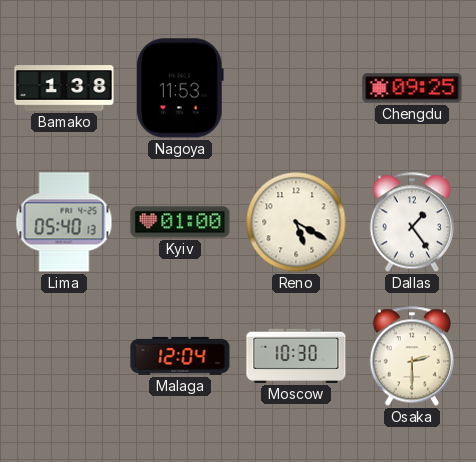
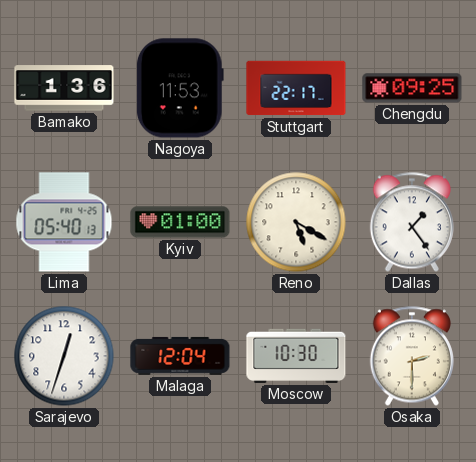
Bamako: 1:38 -> 1:36 (64, 88)
Stuttgart: none -> 22:17 (296, 88)
Sarajevo: none -> 12:33 (64, 356)
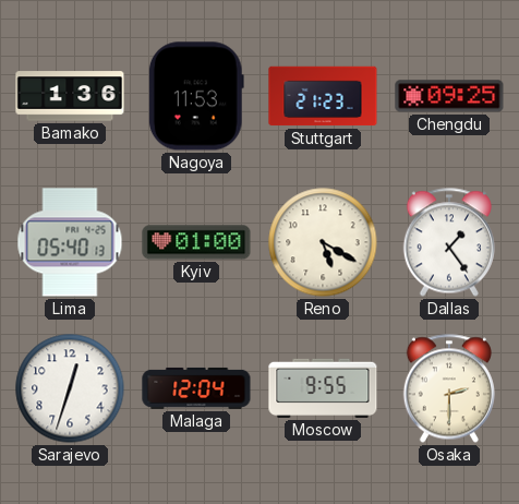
Stuttgart: 22:17 -> 21:23 (323, 96)
Moscow: 10:30 -> 9:55 (323, 388)
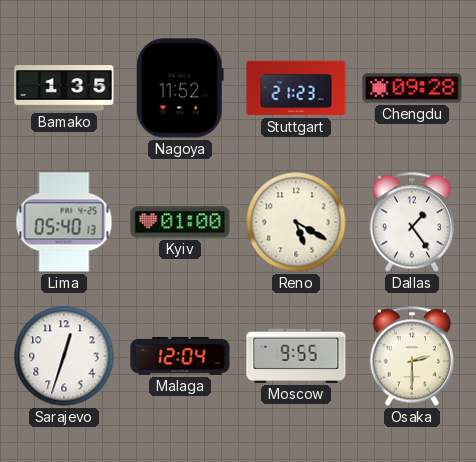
Bamako: 1:36 -> 1:35 (64, 88)
Nagoya: 11:53 -> 11:52 (180, 88)
Chengdu: 09:25 -> 09:28 (412, 88)
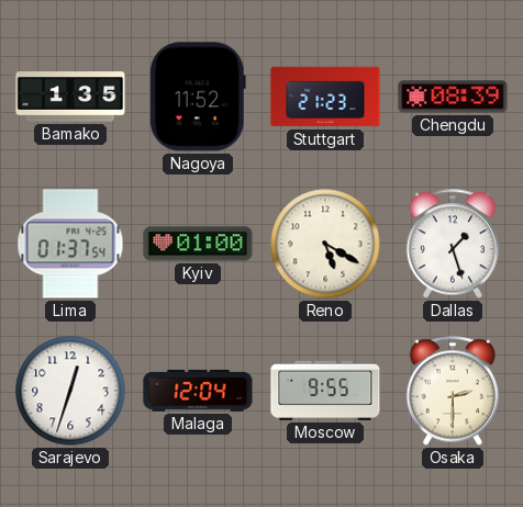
Chengdu: 09:28 -> 08:39 (453, 97)
Lima: 05:40 -> 01:37 (70, 244)
Dallas: 1:24 -> 1:27 (453, 244)
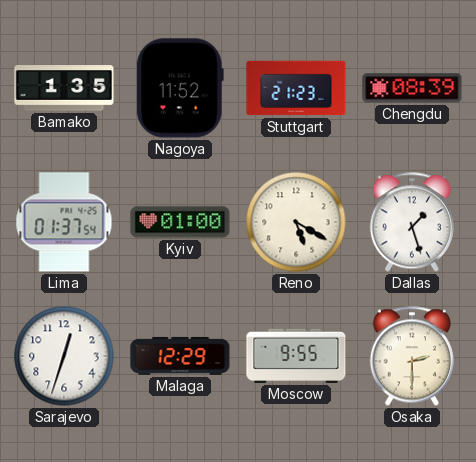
Malaga: 12:04 -> 12:29 (180, 356)
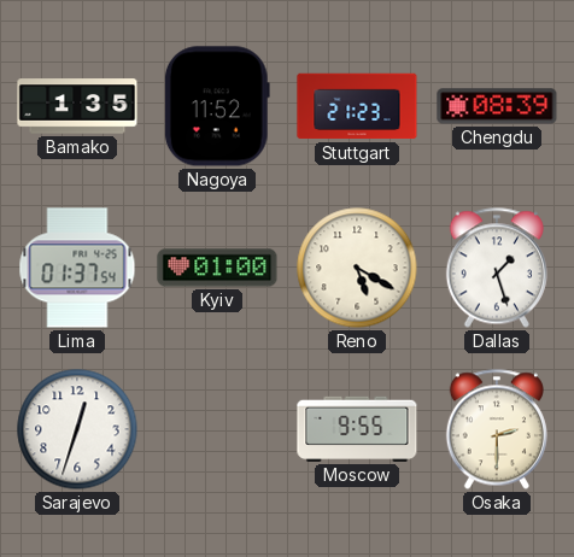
Malaga: 12:29 -> none (180, 356)
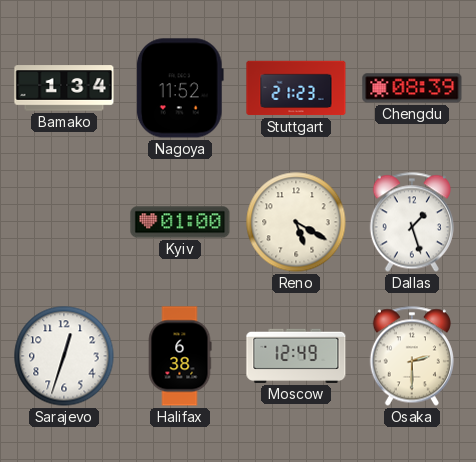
Bamako: 1:35 -> 1:34 (64, 88)
Lima: 01:37 -> none (77, 268)
Halifax: none -> 6:38 (180, 356)
Moscow: 9:55 -> 12:49 (296, 356)
